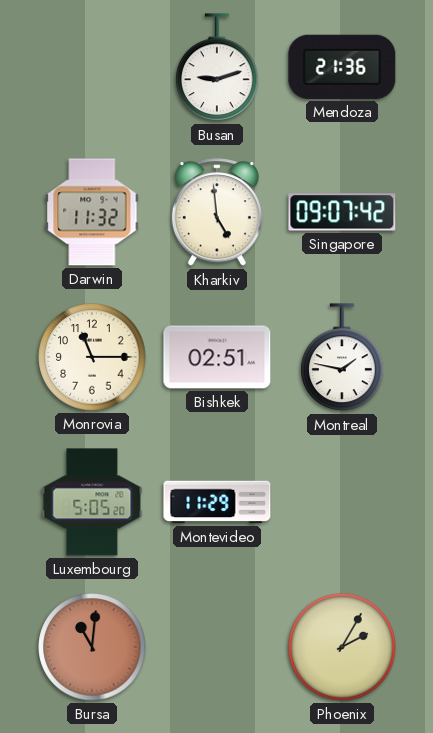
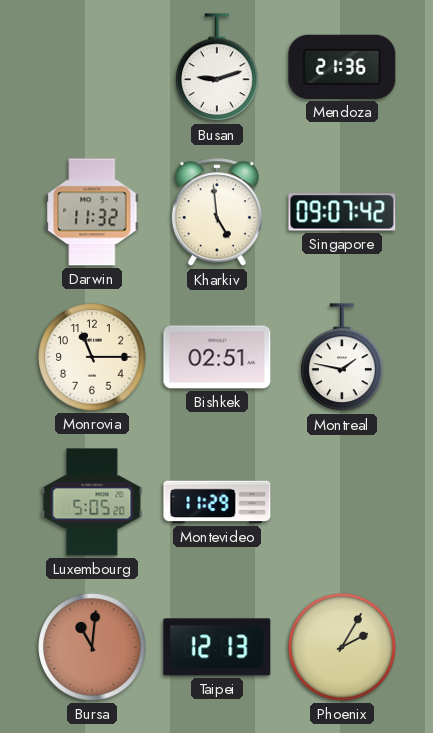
Taipei: none -> 12:13 (217, 647)
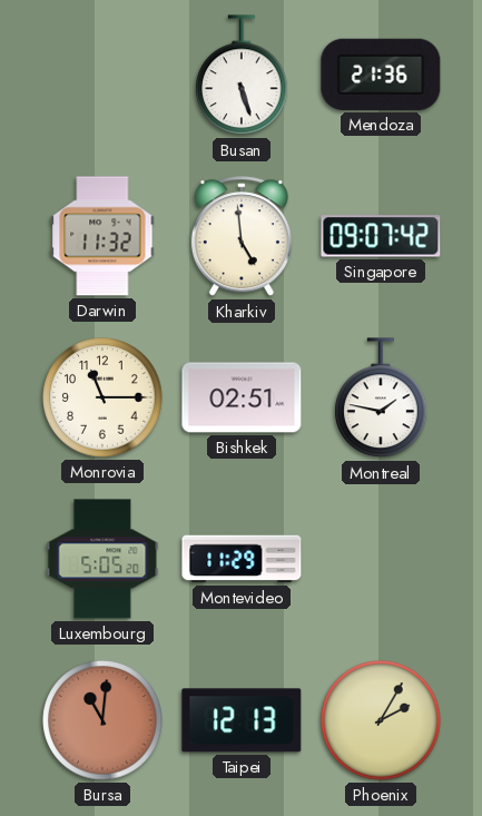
Busan: 9:12 -> 5:27 (242, 76)
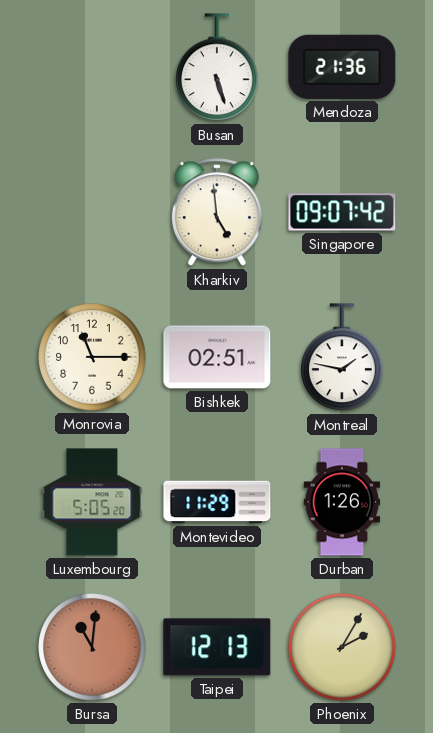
Darwin: 11:32 -> none (102, 236)
Durban: none -> 1:26 (342, 502)
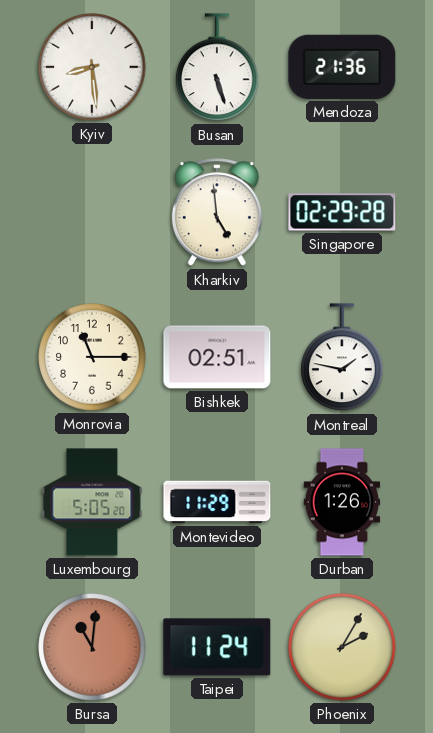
Kyiv: none -> 8:29 (92, 67)
Singapore: 09:07 -> 02:29 (342, 212)
Taipei: 12:13 -> 11:24 (217, 647)
